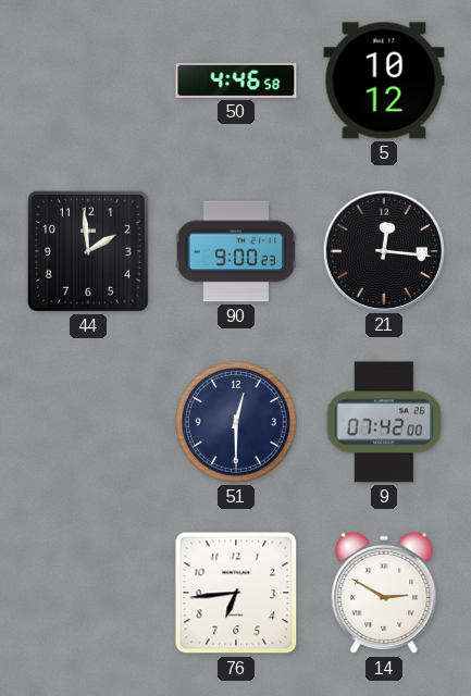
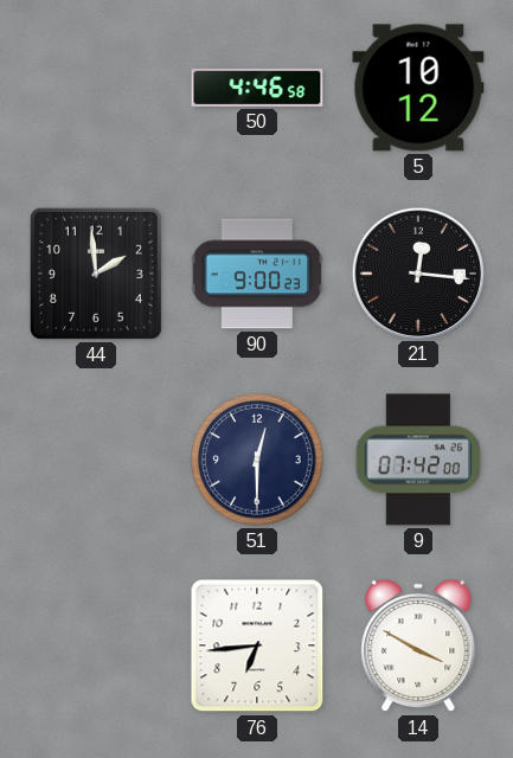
14: 2:50 -> 3:50 (418, 645)
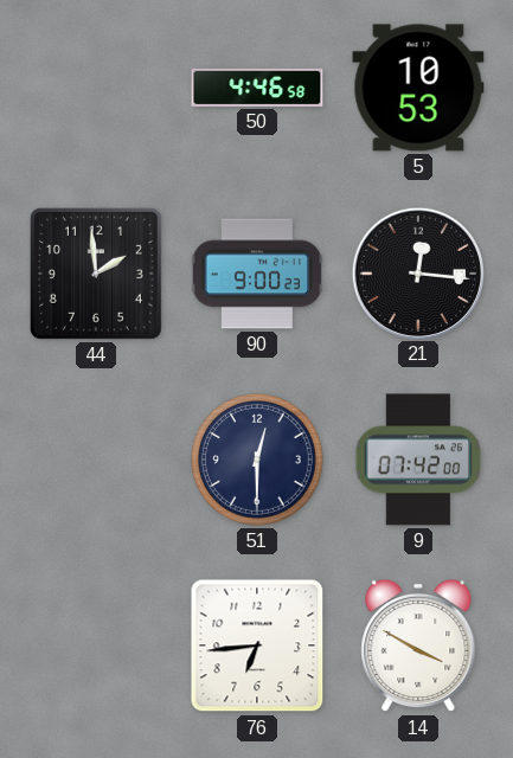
5: 10:12 -> 10:53 (418, 88)
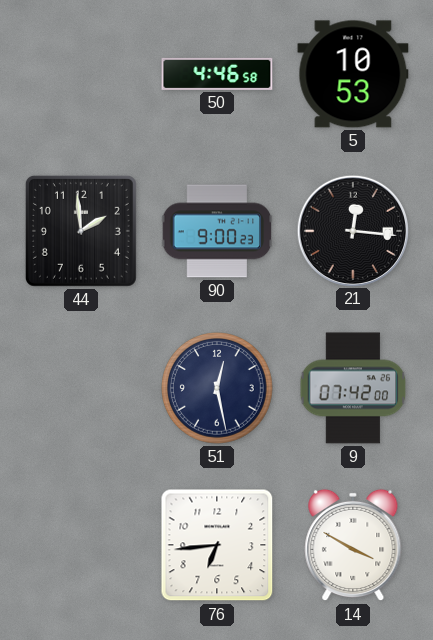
51: 12:30 -> 12:28 (218, 389)
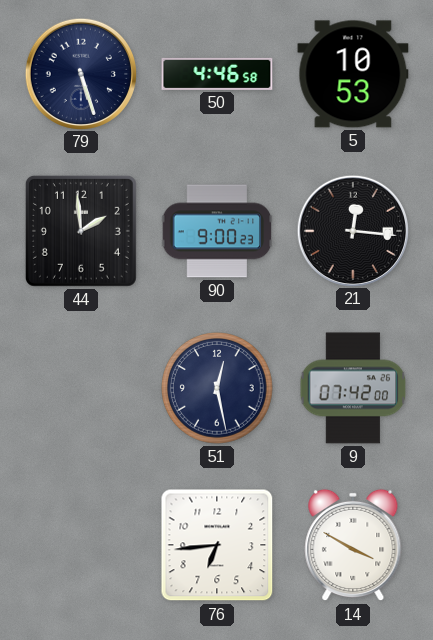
79: none -> 5:27 (80, 73)
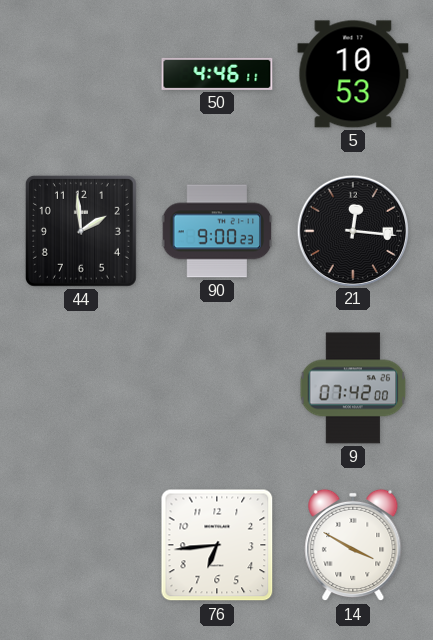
79: 5:27 -> none (80, 73)
50: 4:46:58 -> 4:46:11 (217, 74)
51: 12:28 -> none (218, 389)
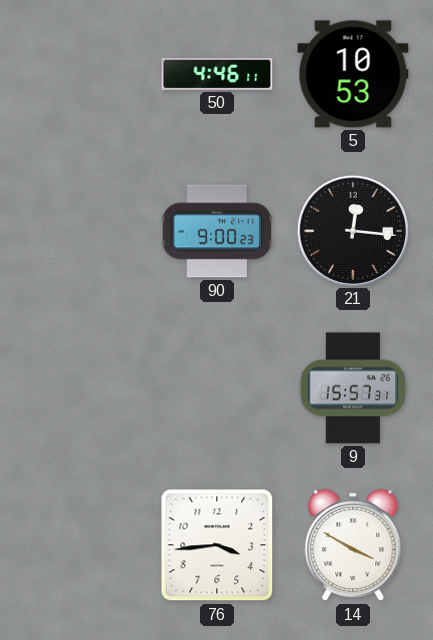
44: 1:59 -> none (81, 231)
9: 07:42 -> 15:57 (353, 388)
76: 6:44 -> 3:44 (217, 545)
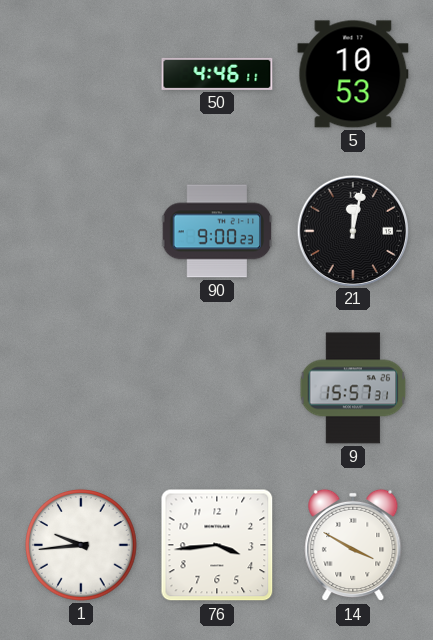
21: 12:16 -> 12:02 (352, 230)
1: none -> 9:44 (82, 546)
